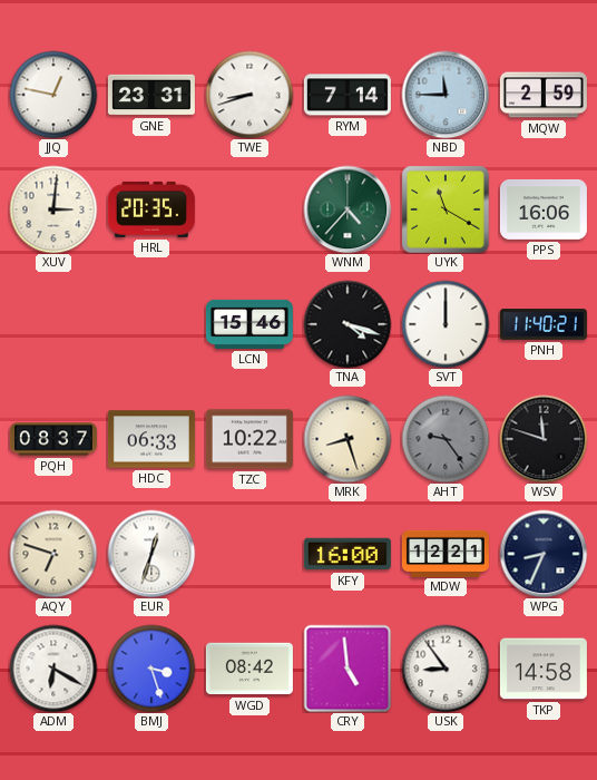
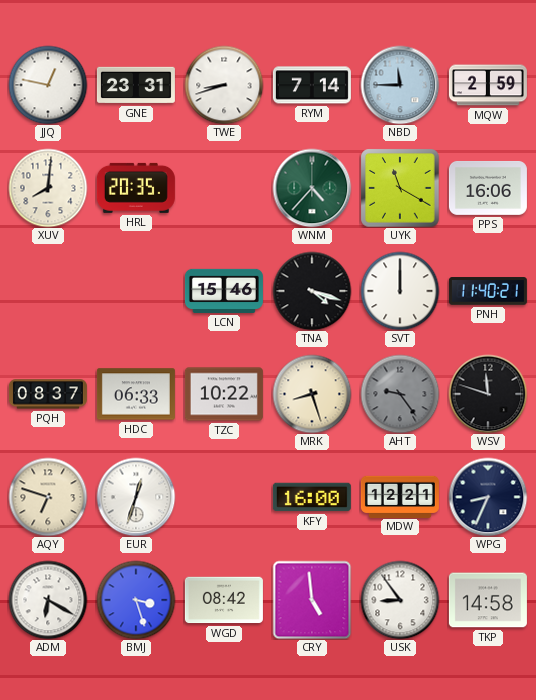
XUV: 3:01 -> 8:01 (48, 188)
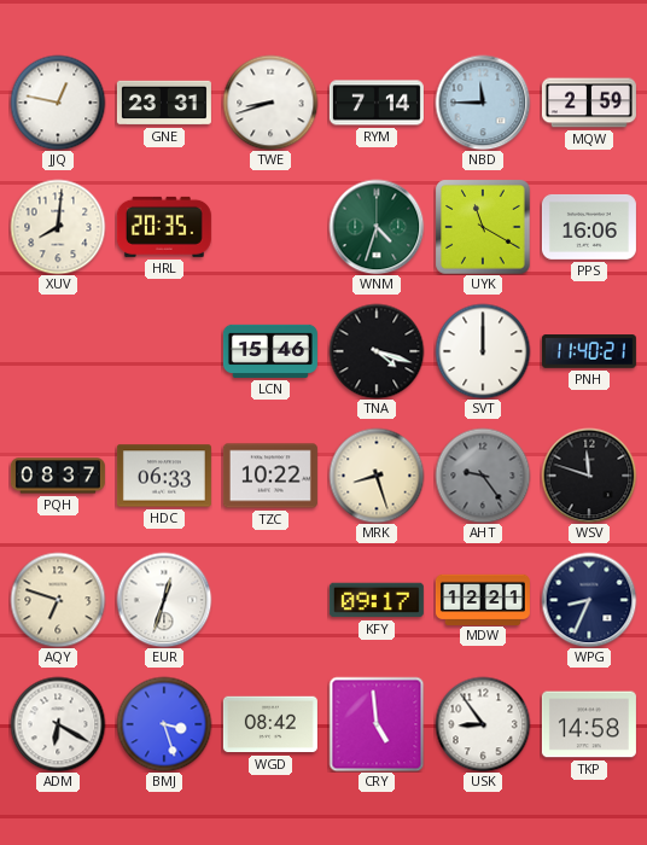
WNM: 4:37 -> 4:33 (377, 227)
KFY: 16:00 -> 09:17 (377, 600)
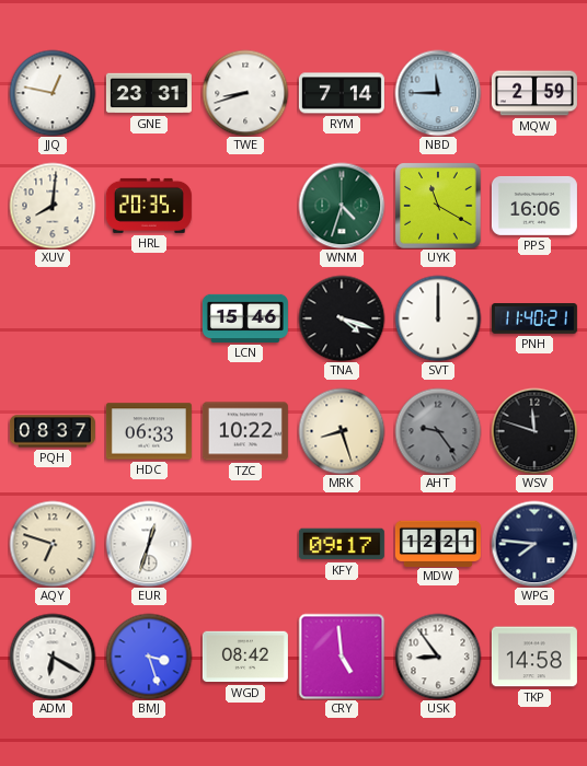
WPG: 8:34 -> 7:46 (534, 544)
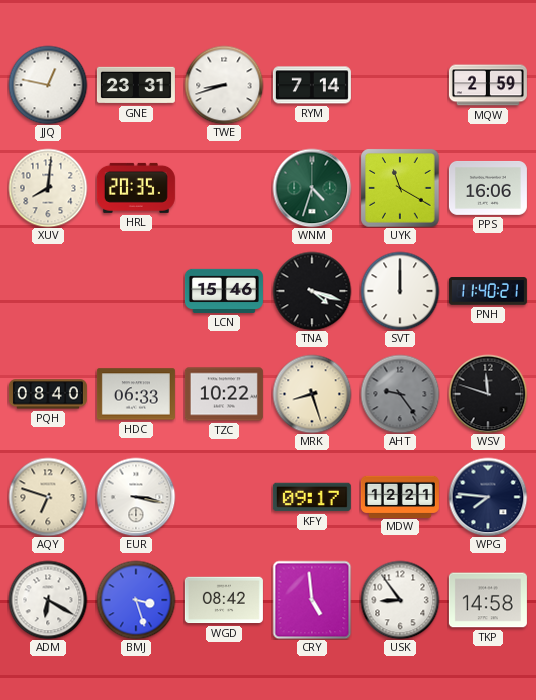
NBD: 11:45 -> none (438, 93)
PQH: 08:37 -> 08:40 (48, 394)
EUR: 12:33 -> 3:17 (136, 497)
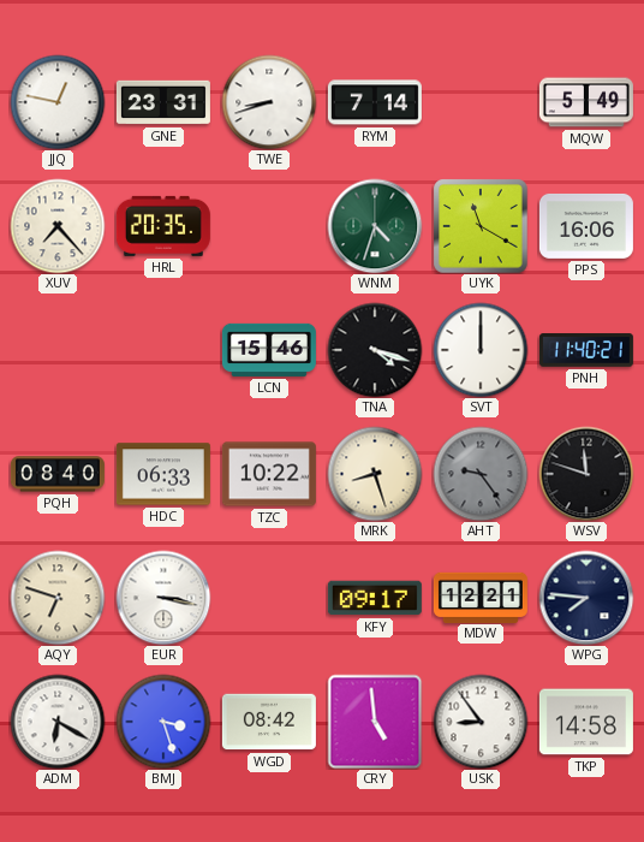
MQW: 2:59 -> 5:49 (586, 102)
XUV: 8:01 -> 7:23 (58, 226)
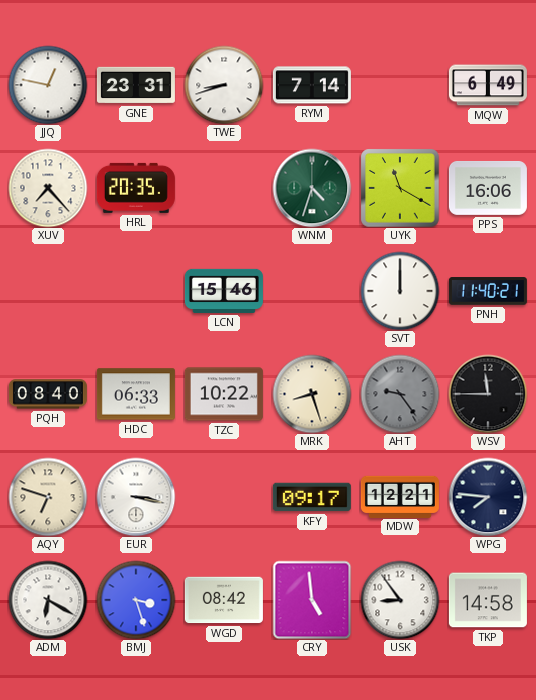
MQW: 5:49 -> 6:49 (488, 85)
TNA: 4:18 -> none (375, 350)
WSV: 11:48 -> 11:45 (488, 394)
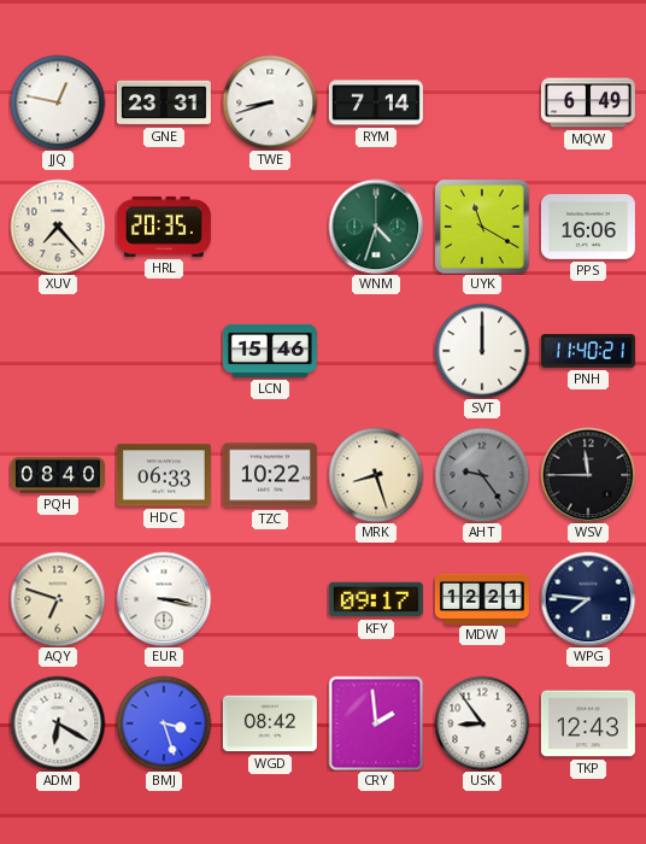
CRY: 4:59 -> 1:59 (376, 723)
TKP: 14:58 -> 12:43 (588, 723)
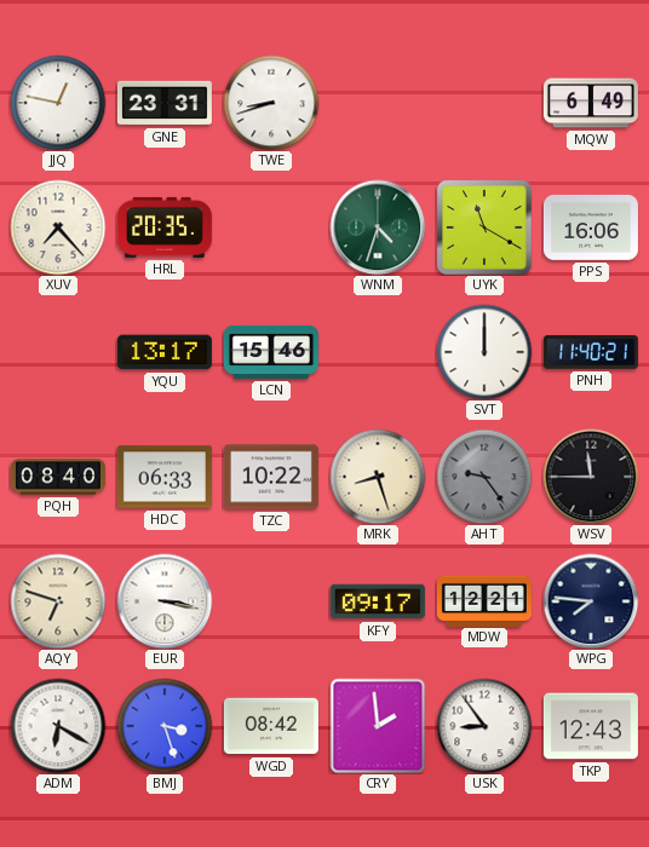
RYM: 7:14 -> none (376, 102)
YQU: none -> 13:17 (165, 352)
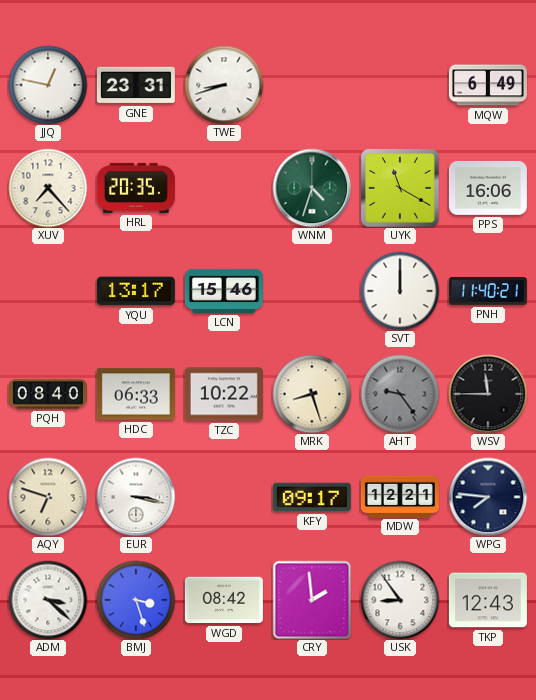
ADM: 6:20 -> 3:22 (48, 600)
